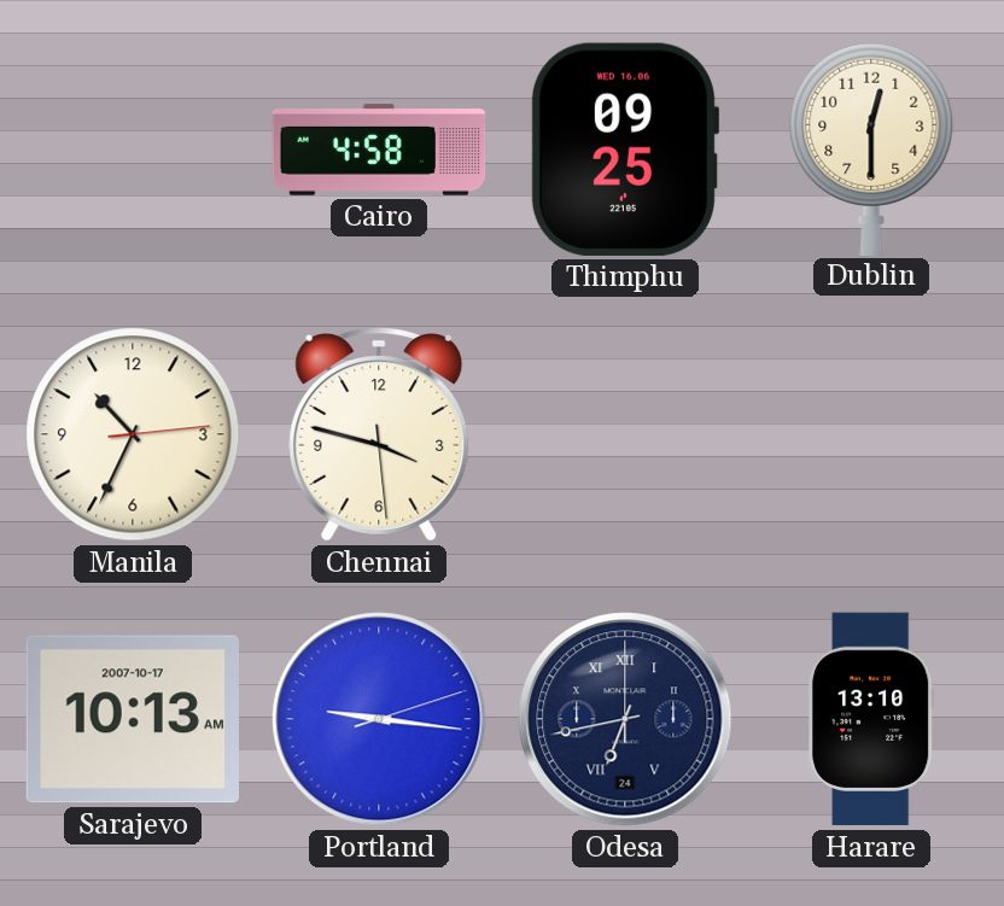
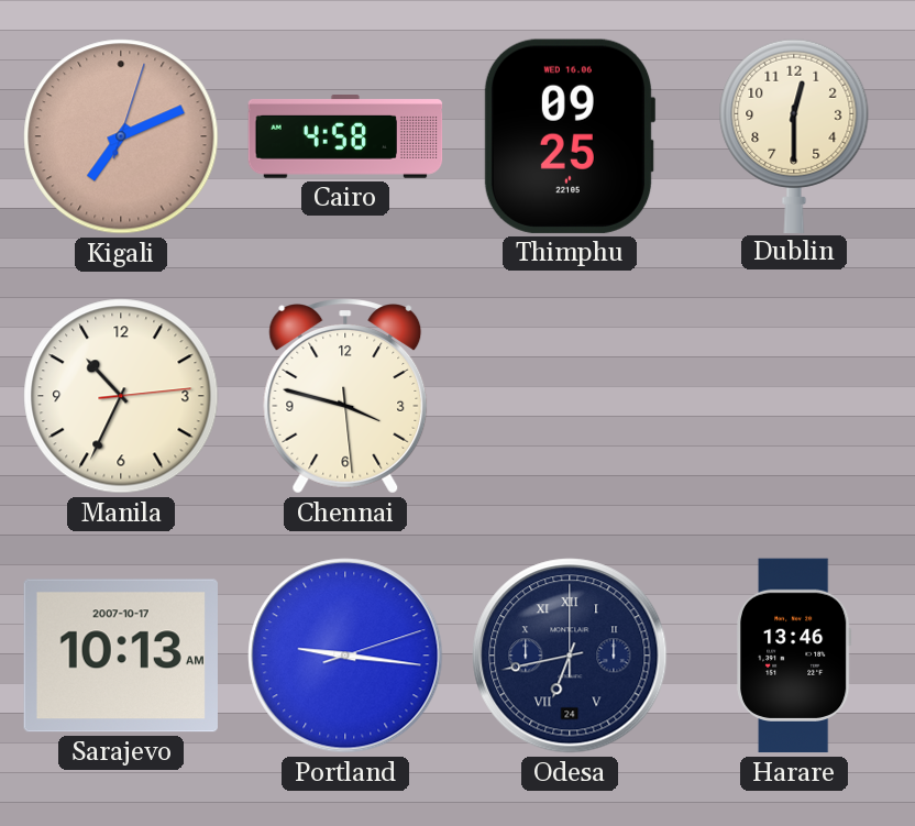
Kigali: none -> 7:11 (121, 136)
Harare: 13:10 -> 13:46 (795, 656)
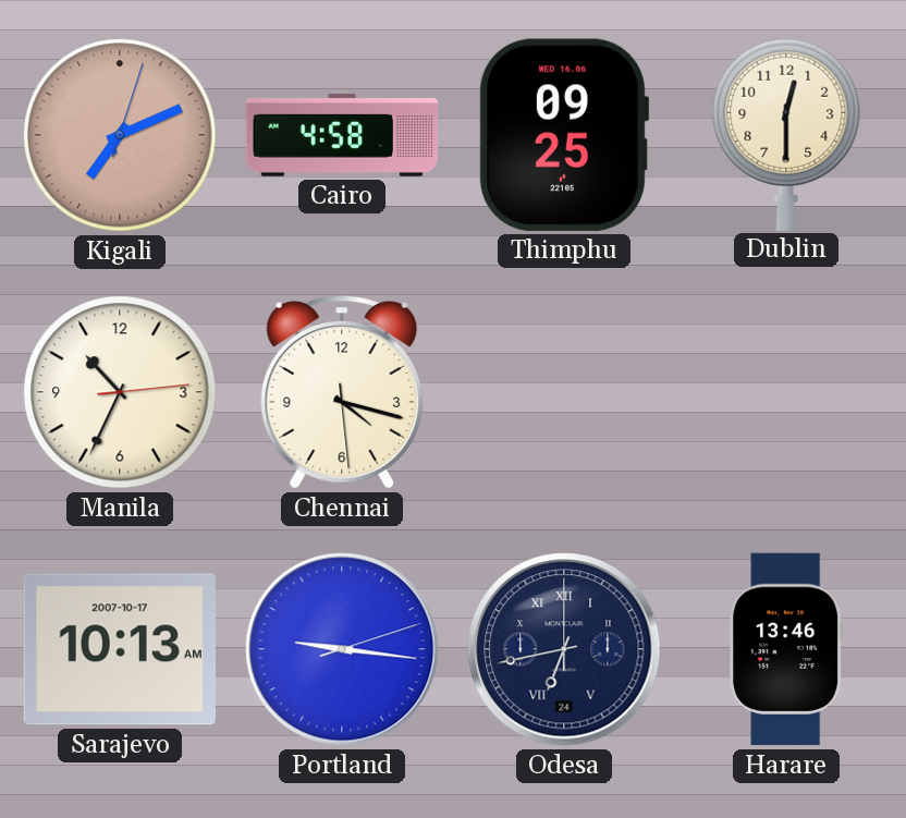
Chennai: 3:47 -> 4:17 (342, 392)
